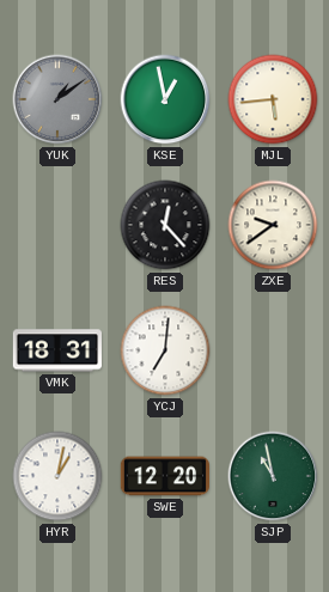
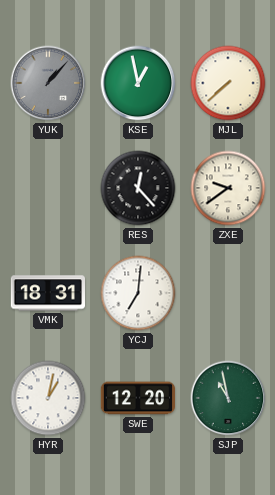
YUK: 1:09 -> 1:07 (48, 83)
MJL: 5:44 -> 7:38 (228, 83)
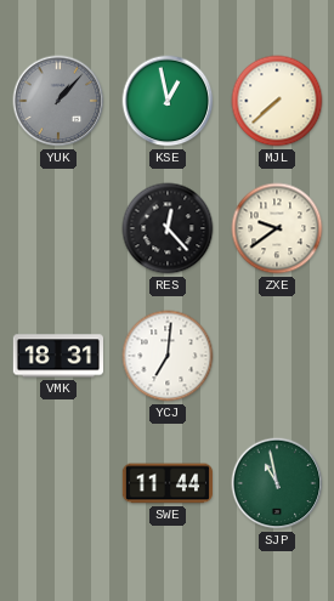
HYR: 1:02 -> none (48, 398)
SWE: 12:20 -> 11:44 (168, 483)
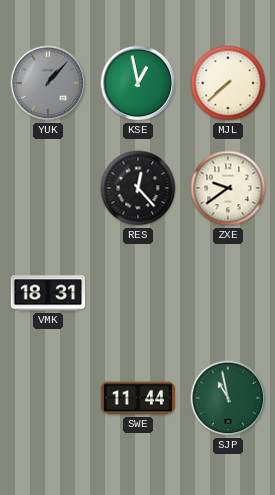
YCJ: 7:01 -> none (168, 356)
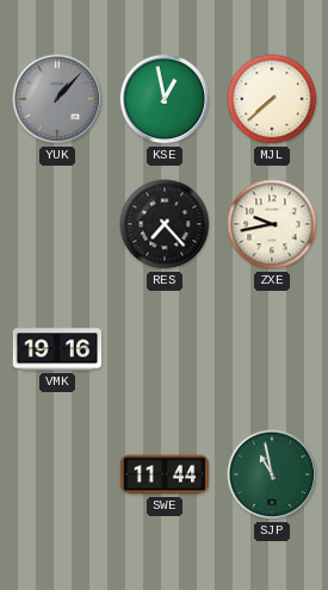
RES: 12:23 -> 7:23 (165, 224)
ZXE: 9:39 -> 9:43 (272, 224)
VMK: 18:31 -> 19:16 (56, 349)
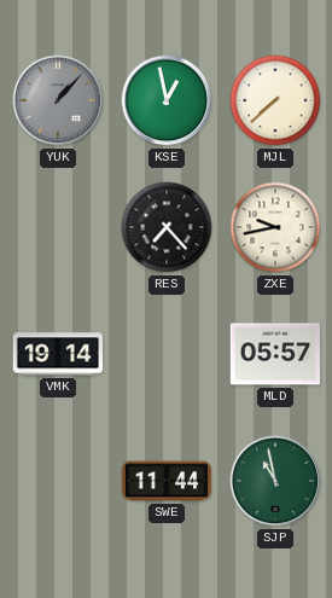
VMK: 19:16 -> 19:14 (57, 354)
MLD: none -> 05:57 (274, 354)
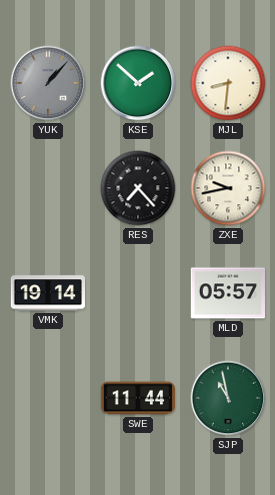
KSE: 12:58 -> 1:52 (138, 83)
MJL: 7:38 -> 8:31 (228, 83)
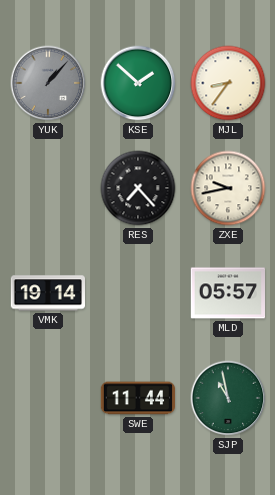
MJL: 8:31 -> 8:36 (228, 83)
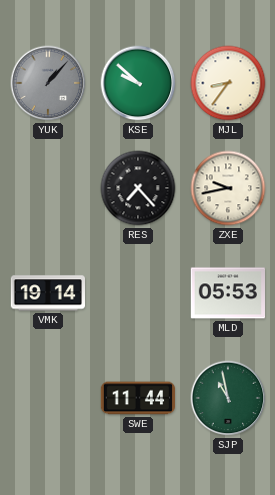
KSE: 1:52 -> 9:52 (138, 83)
MLD: 05:57 -> 05:53 (227, 293)
